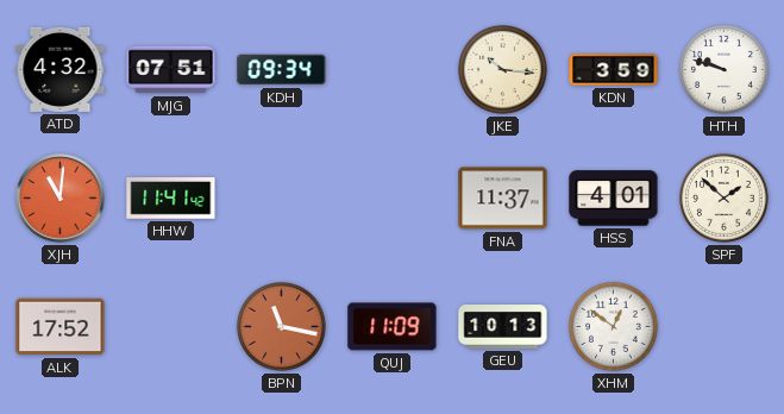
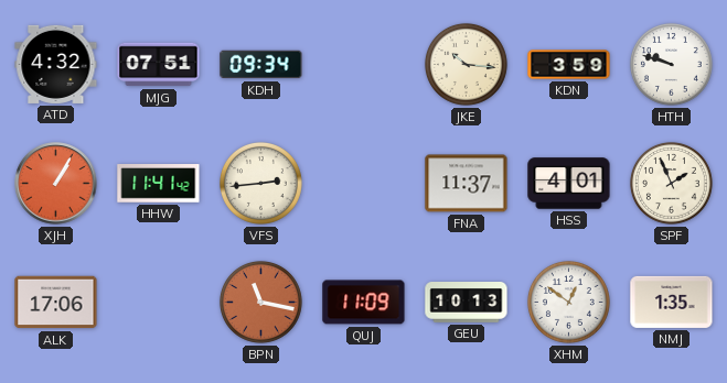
XJH: 11:01 -> 1:05 (56, 184)
VFS: none -> 2:44 (260, 183)
SPF: 1:52 -> 1:56 (671, 183)
ALK: 17:52 -> 17:06 (56, 303)
NMJ: none -> 1:35 (672, 302)
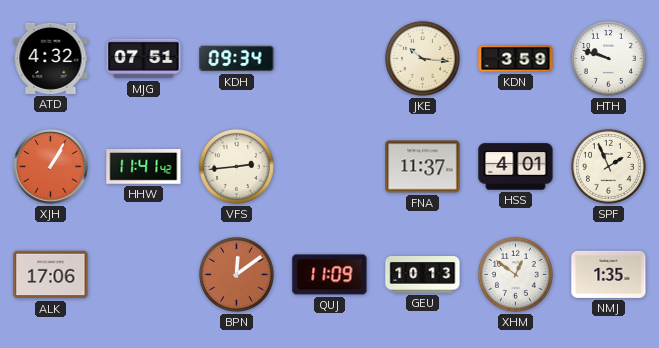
BPN: 11:17 -> 12:09 (236, 274)
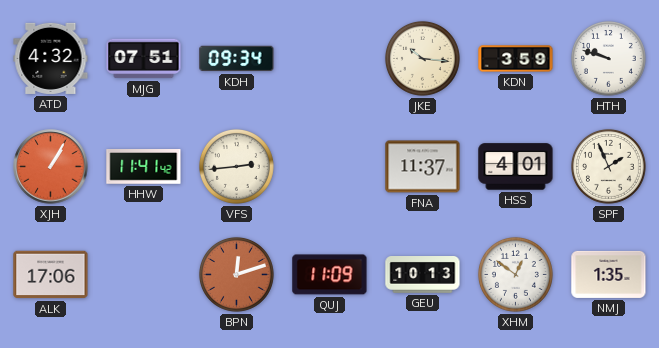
BPN: 12:09 -> 12:12 (236, 274)
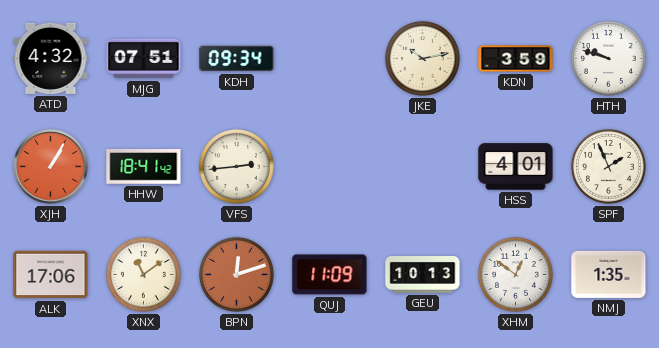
JKE: 10:16 -> 10:13 (422, 58)
HHW: 11:41 -> 18:41 (144, 167)
FNA: 11:37 -> none (423, 167)
XNX: none -> 11:09 (143, 274)
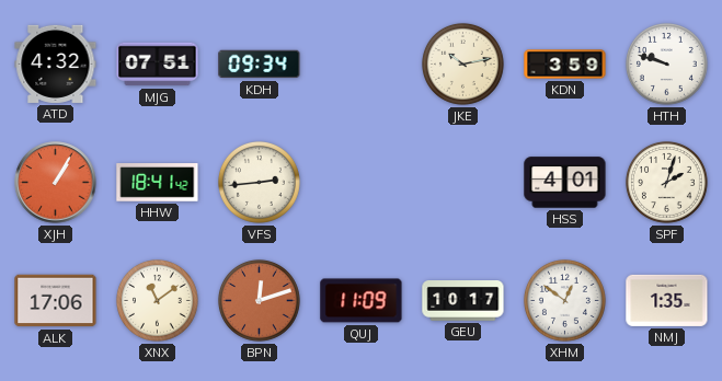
SPF: 1:56 -> 2:03 (666, 182)
GEU: 10:13 -> 10:17 (463, 301)
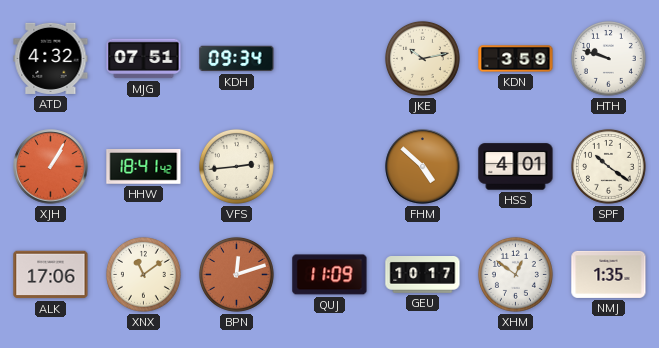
FHM: none -> 4:52 (423, 167)
SPF: 2:03 -> 10:21 (608, 166)
